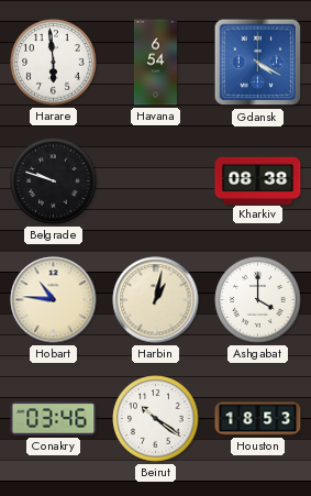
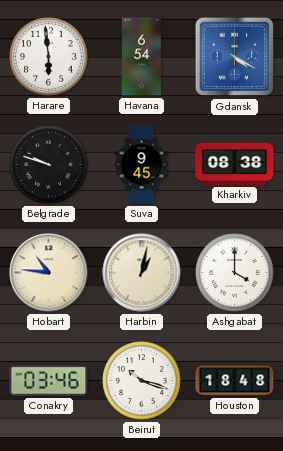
Suva: none -> 9:45 (142, 165)
Beirut: 10:21 -> 10:18 (142, 381)
Houston: 18:53 -> 18:48 (235, 381)
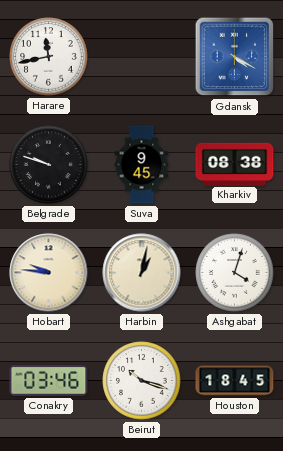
Harare: 5:59 -> 11:43 (49, 57)
Havana: 6:54 -> none (141, 57)
Hobart: 10:46 -> 9:46 (49, 273)
Ashgabat: 4:00 -> 4:03 (235, 273)
Houston: 18:48 -> 18:45 (235, 381)
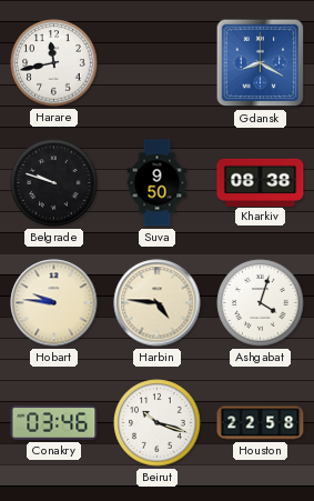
Gdansk: 4:20 -> 8:20 (261, 63)
Suva: 9:45 -> 9:50 (158, 183)
Harbin: 1:02 -> 4:46 (158, 303)
Houston: 18:45 -> 22:58 (261, 423)
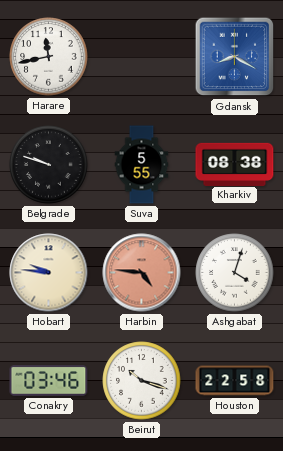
Suva: 9:50 -> 5:55 (142, 165)
Harbin dial: cream -> salmon (142, 273)
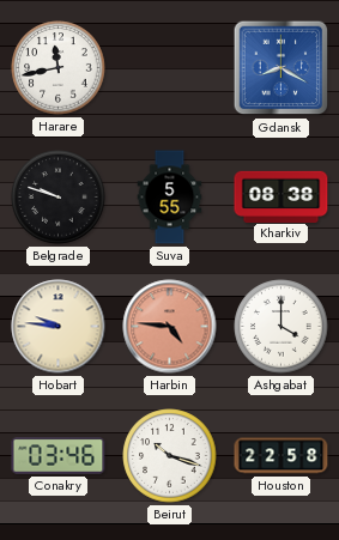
Ashgabat: 4:03 -> 4:00 (282, 327)
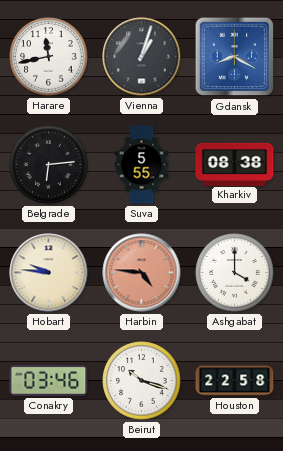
Vienna: none -> 1:03 (142, 57)
Belgrade: 9:48 -> 6:14 (49, 165)
